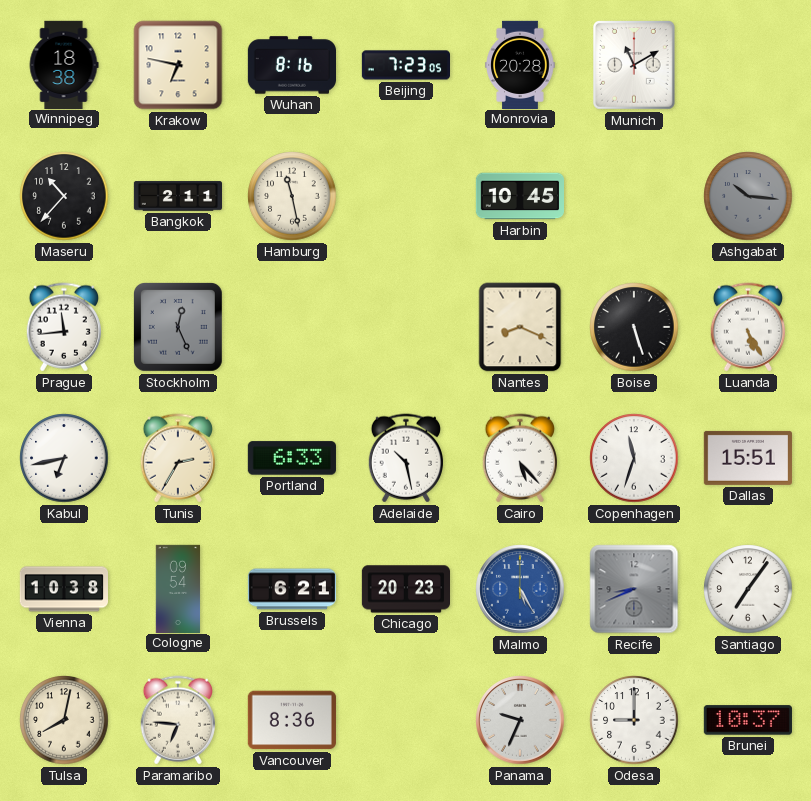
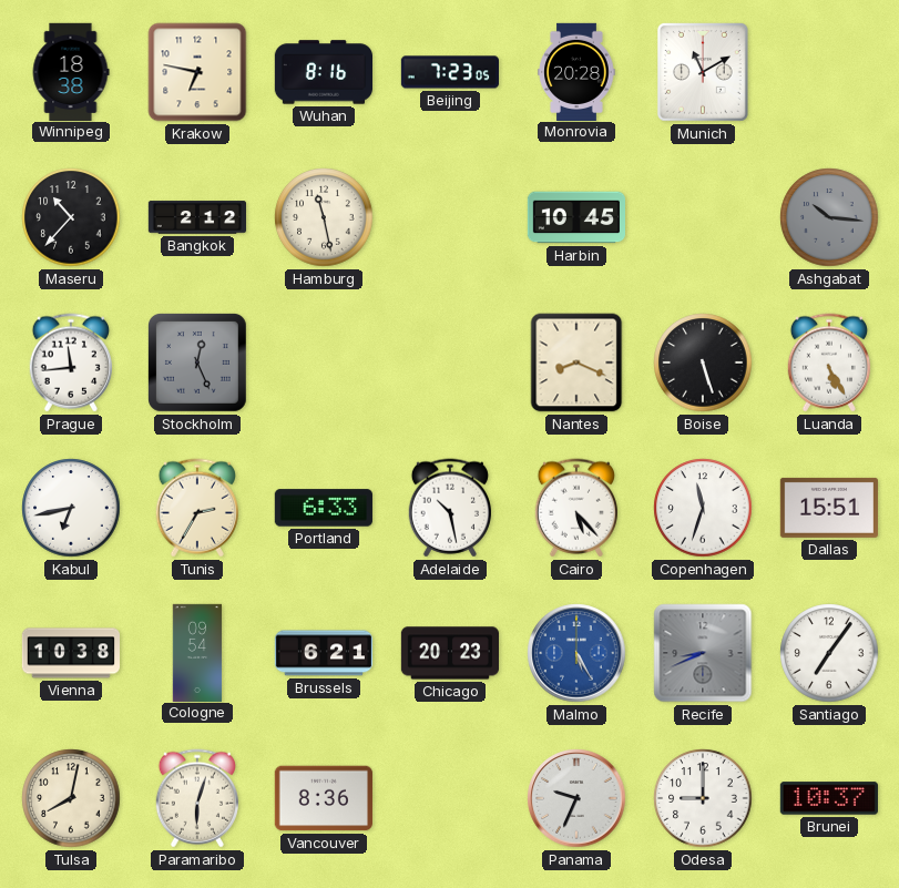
Bangkok: 2:11 -> 2:12 (196, 217)
Paramaribo: 6:46 -> 6:03 (196, 798)
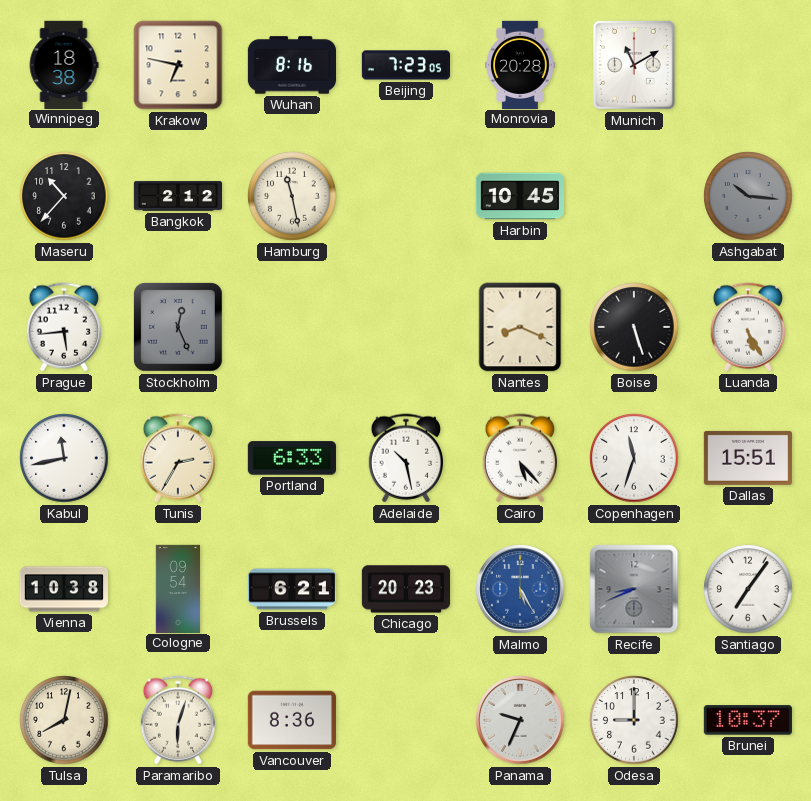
Prague: 11:44 -> 5:44 (63, 327)
Kabul: 6:43 -> 11:43 (64, 458)
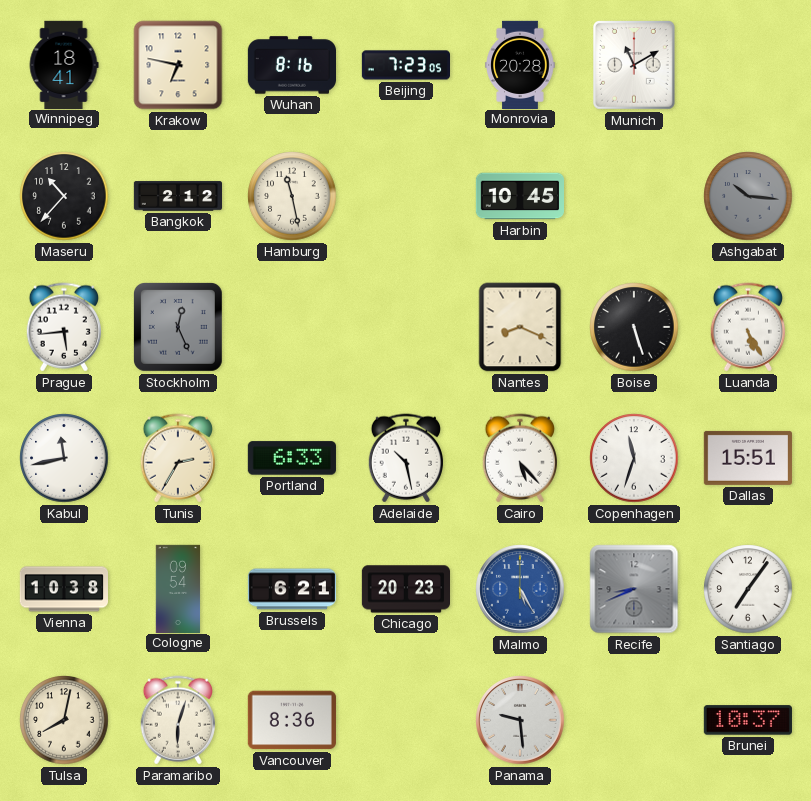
Winnipeg: 18:38 -> 18:41 (64, 64)
Panama: 9:34 -> 9:29 (520, 720)
Odesa: 9:00 -> none (634, 720)
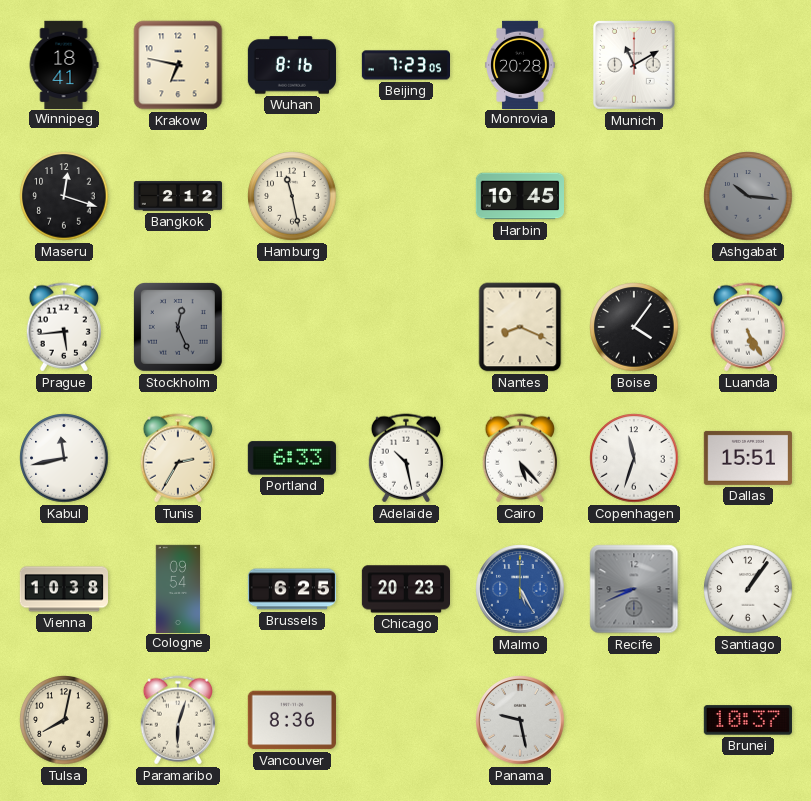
Maseru: 10:37 -> 12:18 (64, 196)
Boise: 5:27 -> 4:06 (634, 327)
Brussels: 6:21 -> 6:25 (291, 589)
Santiago: 7:06 -> 1:06 (748, 589)
Panama: 9:29 -> 9:28 (520, 720)
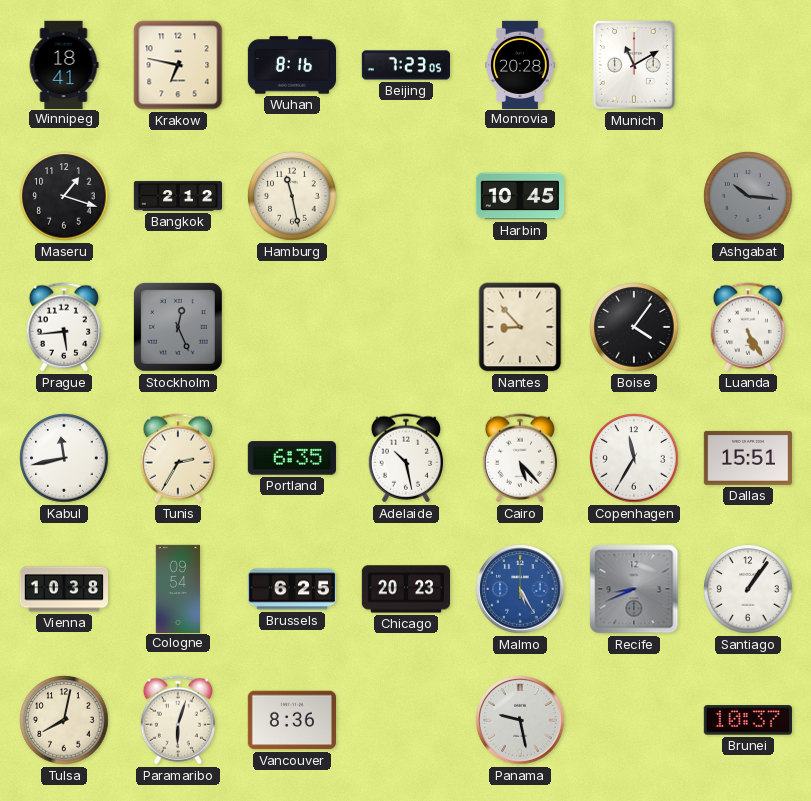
Maseru: 12:18 -> 1:18 (64, 196)
Nantes: 8:19 -> 8:53 (520, 327)
Portland: 6:33 -> 6:35 (292, 458)
Copenhagen: 11:33 -> 11:35 (634, 458)
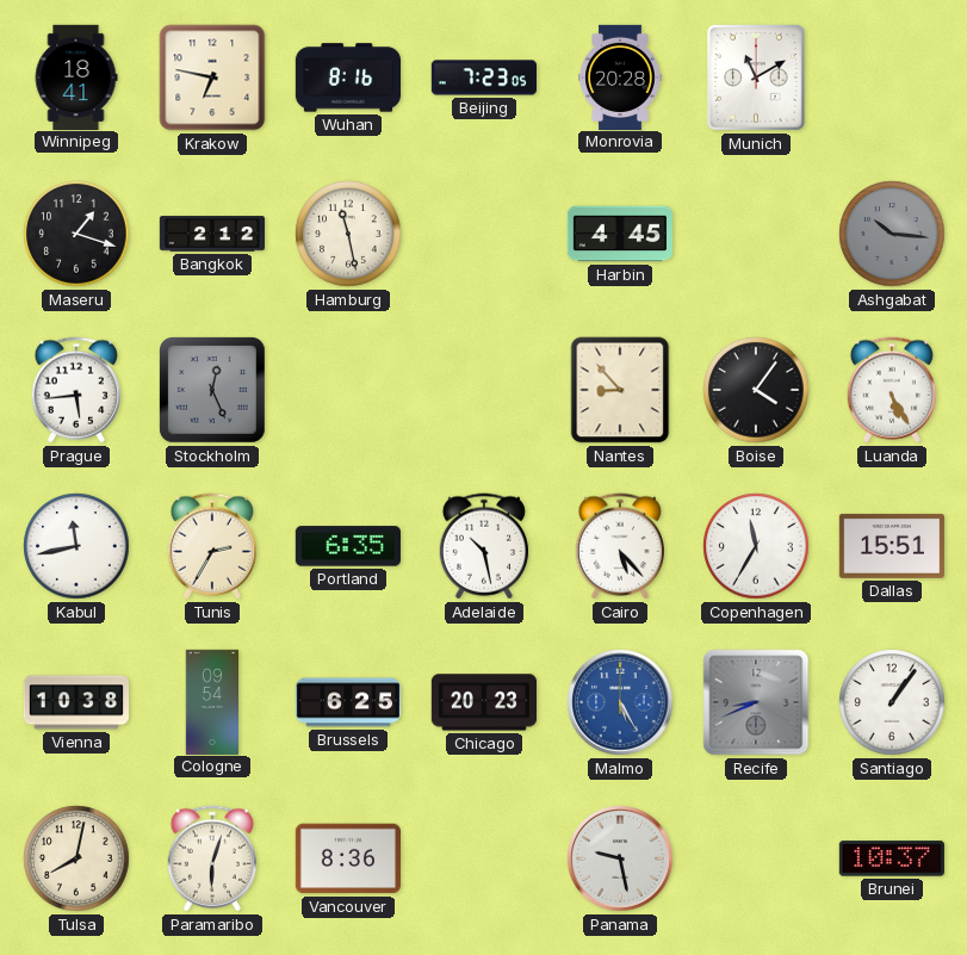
Harbin: 10:45 -> 4:45 (619, 234)
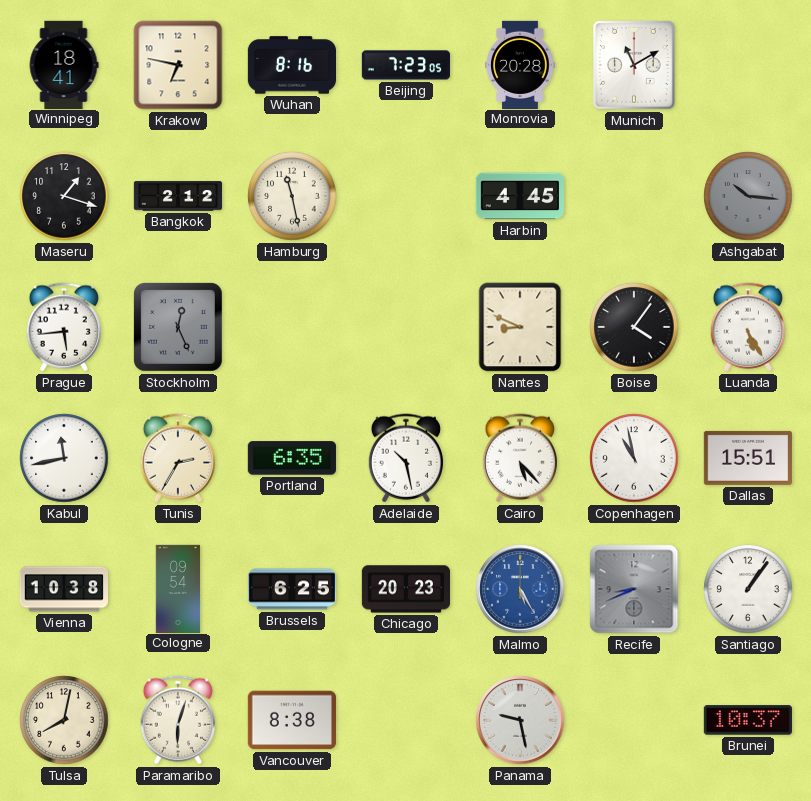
Nantes: 8:53 -> 8:49 (520, 327)
Copenhagen: 11:35 -> 10:58 (634, 458)
Vancouver: 8:36 -> 8:38 (292, 720)
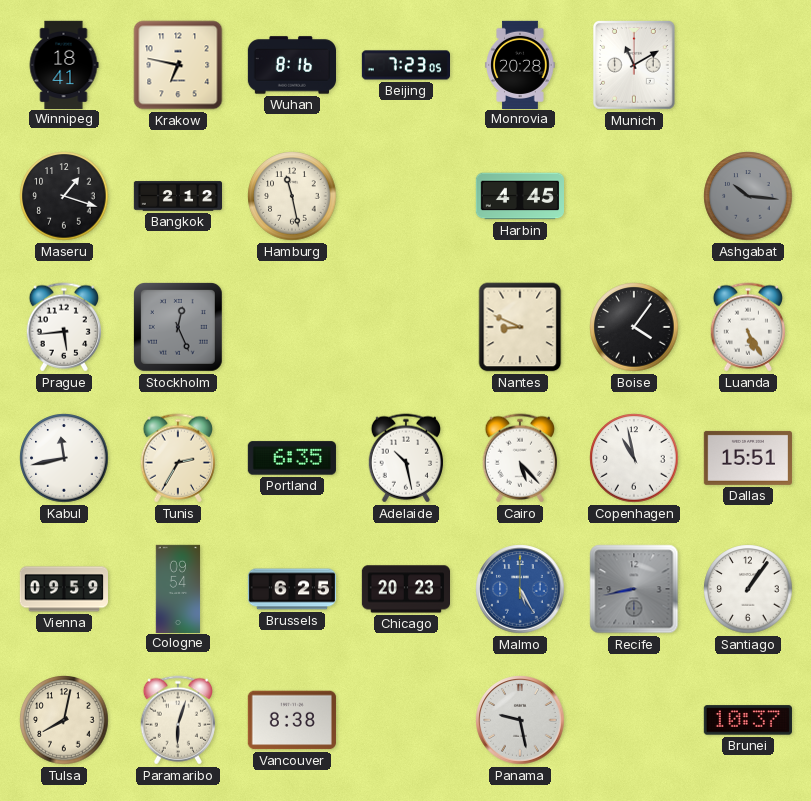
Vienna: 10:38 -> 09:59 (63, 589)
Recife: 8:41 -> 8:43 (634, 589)
